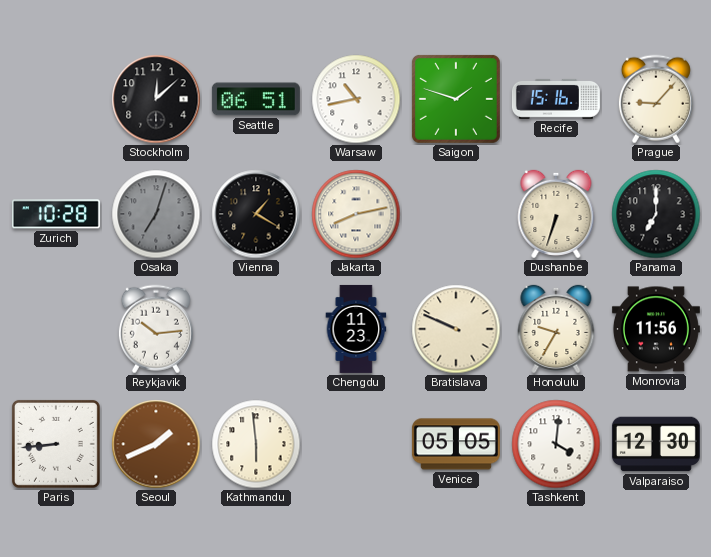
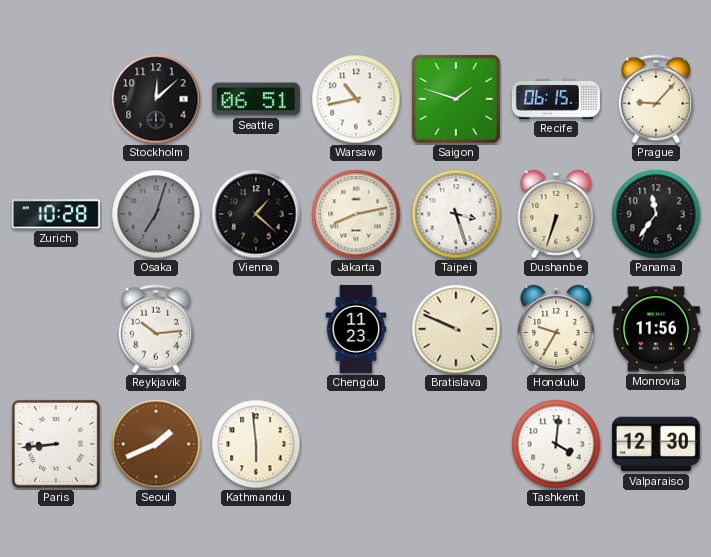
Recife: 15:16 -> 06:15 (556, 99)
Vienna: 1:20 -> 1:22 (256, 214)
Taipei: none -> 3:27 (456, 214)
Panama: 7:00 -> 11:36 (656, 214)
Venice: 05:05 -> none (456, 444)
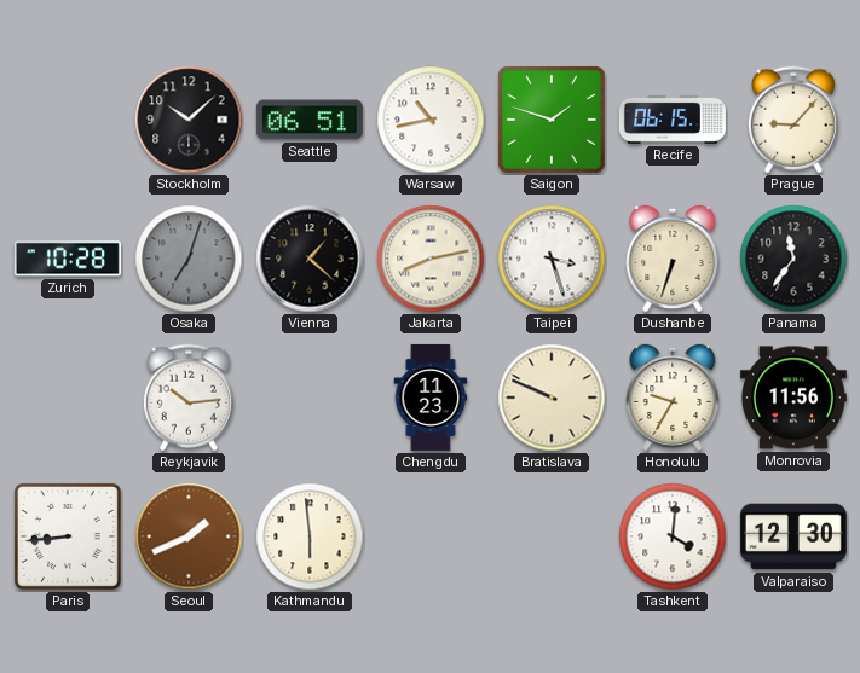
Stockholm: 12:08 -> 10:08 (189, 120)
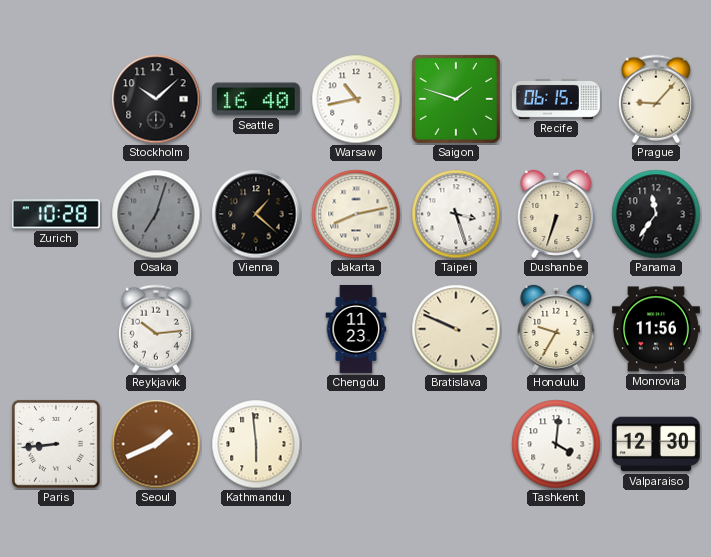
Seattle: 06:51 -> 16:40 (256, 99)
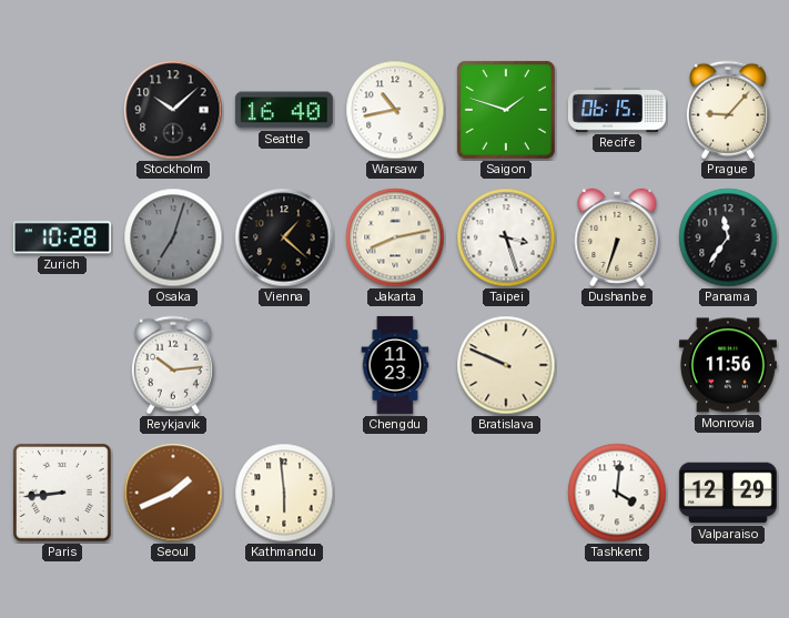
Honolulu: 9:35 -> none (556, 329)
Valparaiso: 12:30 -> 12:29 (728, 493)
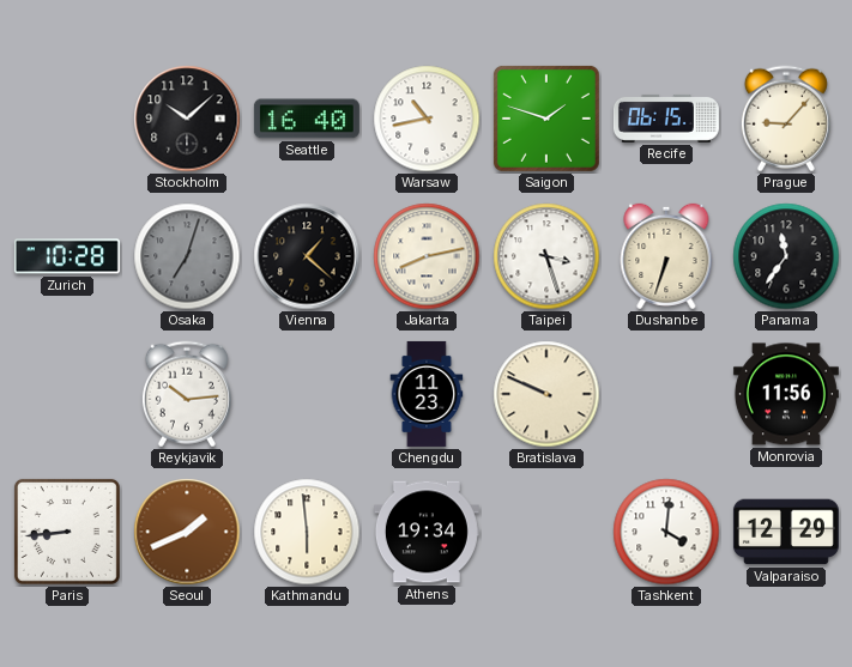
Athens: none -> 19:34 (427, 532)
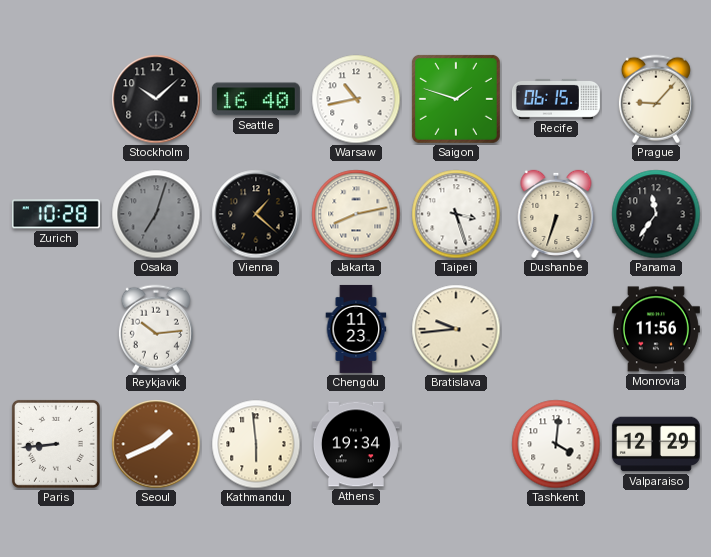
Bratislava: 9:49 -> 9:44 (456, 329)
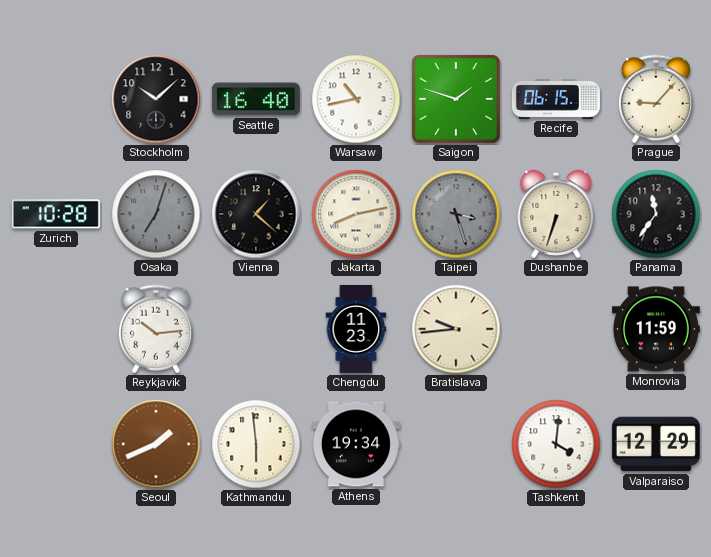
Taipei dial: white -> grey (456, 214)
Monrovia: 11:56 -> 11:59 (656, 329)
Paris: 8:44 -> none (56, 444)
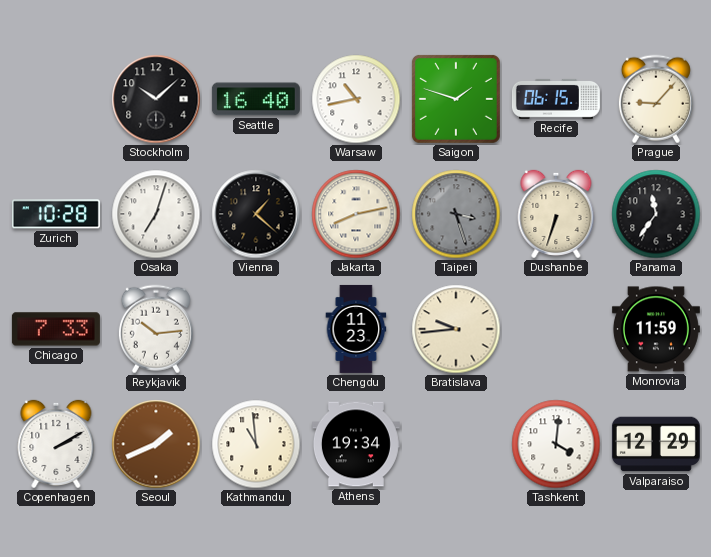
Osaka dial: grey -> white (156, 214)
Chicago: none -> 7:33 (56, 329)
Copenhagen: none -> 2:10 (56, 444)
Kathmandu: 5:59 -> 10:59 (256, 444)
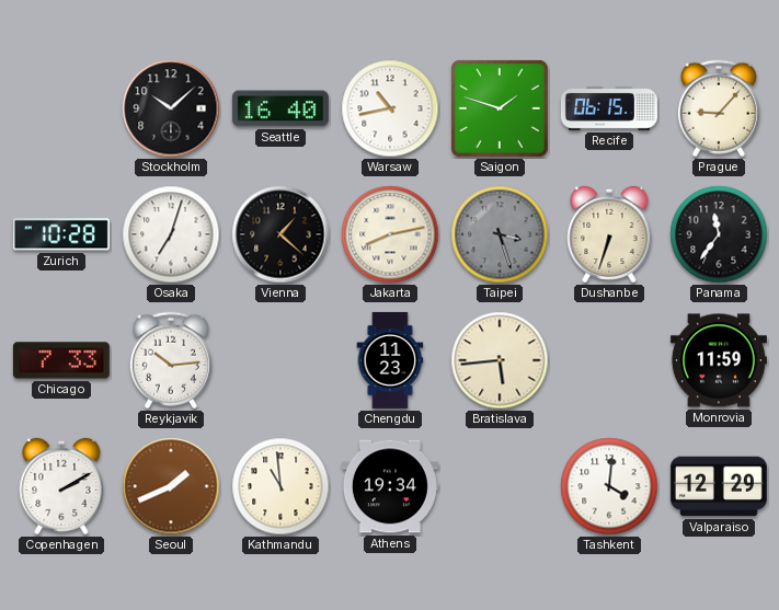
Bratislava: 9:44 -> 5:44 (500, 360)
